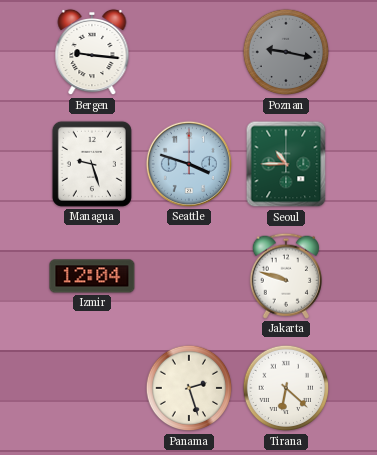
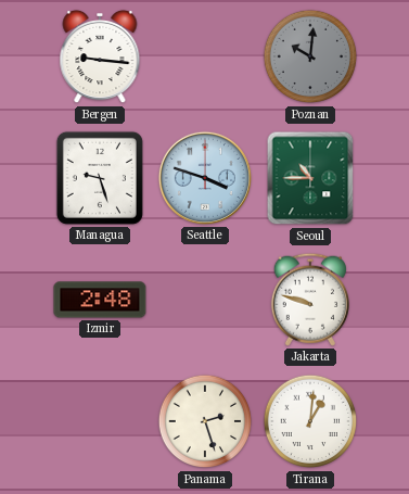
Poznan: 9:17 -> 10:01 (310, 56)
Izmir: 12:04 -> 2:48 (100, 300)
Tirana: 6:22 -> 1:01 (310, 421)
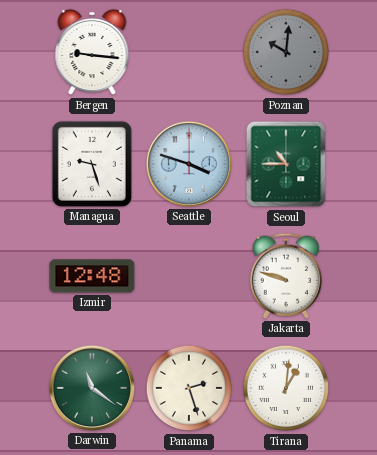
Izmir: 2:48 -> 12:48 (92, 276)
Darwin: none -> 11:21 (92, 388)
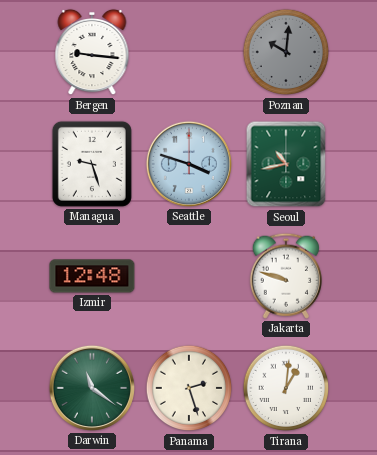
Seoul: 10:45 -> 10:43 (286, 164)
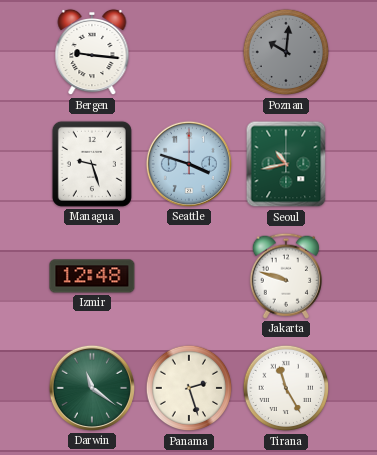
Tirana: 1:01 -> 11:25 (286, 388)
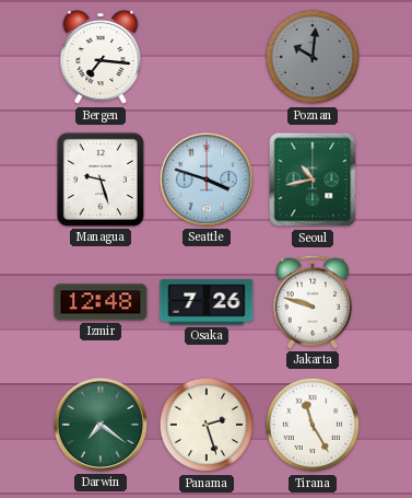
Bergen: 9:16 -> 7:16 (101, 57)
Osaka: none -> 7:26 (207, 302)
Darwin: 11:21 -> 7:21 (101, 425)
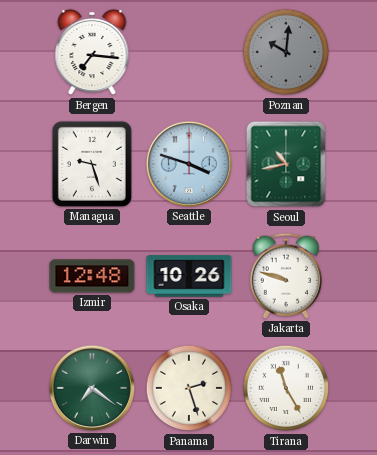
Osaka: 7:26 -> 10:26 (189, 276)
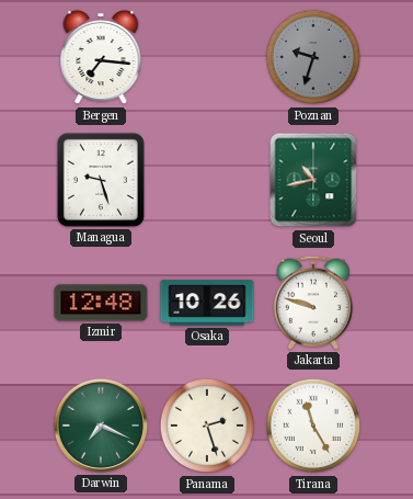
Poznan: 10:01 -> 9:33 (313, 57)
Seattle: 3:48 -> none (189, 164)
Darwin: 7:21 -> 7:19 (101, 426)
